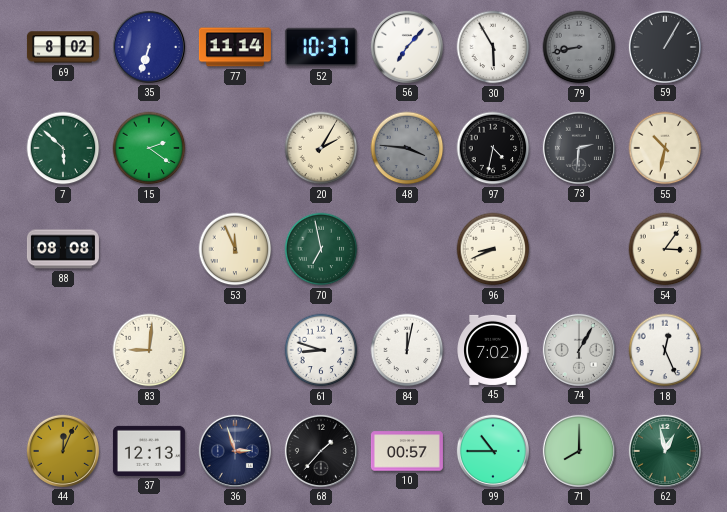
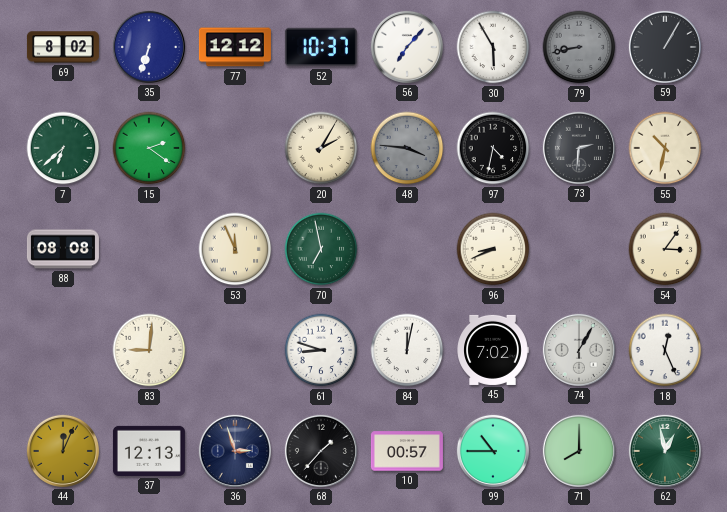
77: 11:14 -> 12:12 (235, 47)
7: 5:52 -> 6:38 (63, 148)
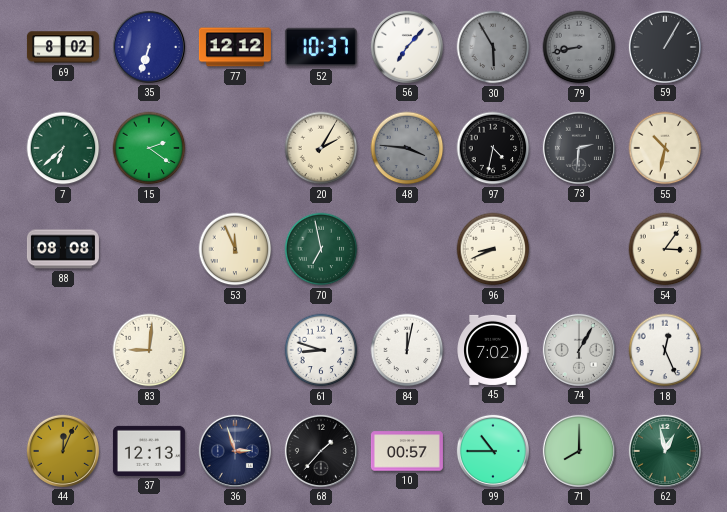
30 dial: white -> grey (493, 47)
